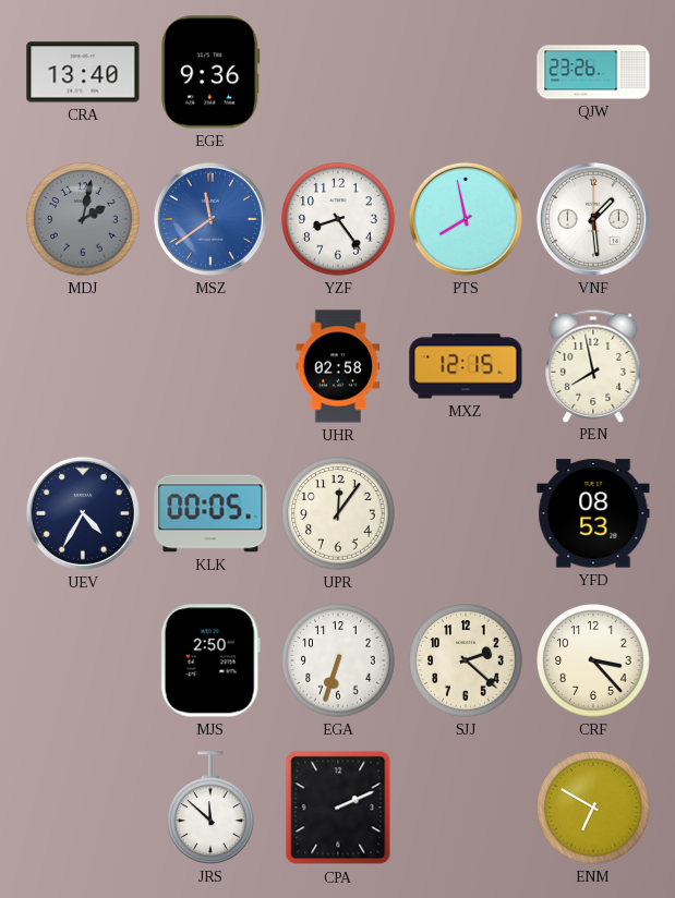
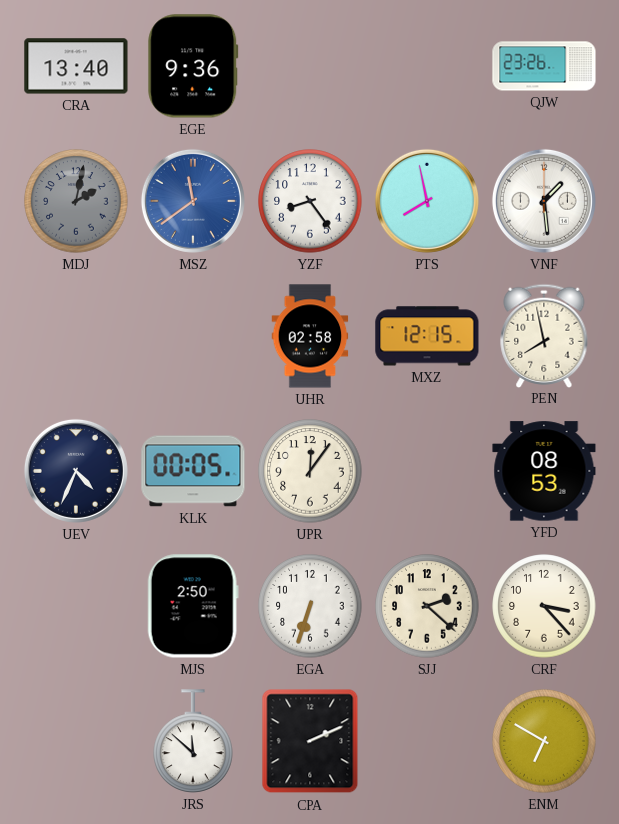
UEV: 4:35 -> 4:34 (76, 471)
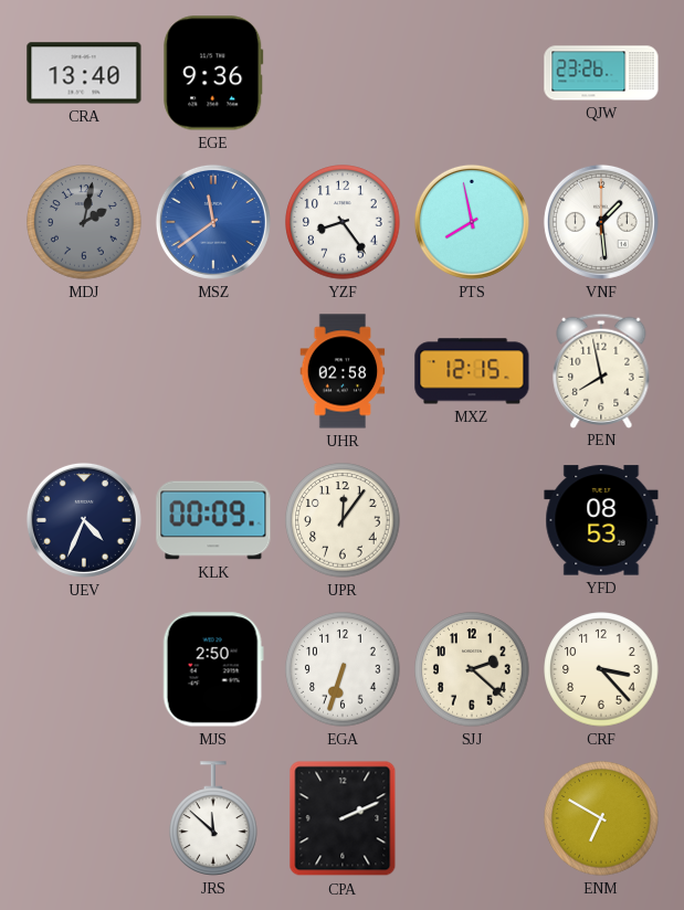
KLK: 00:05 -> 00:09 (213, 520)
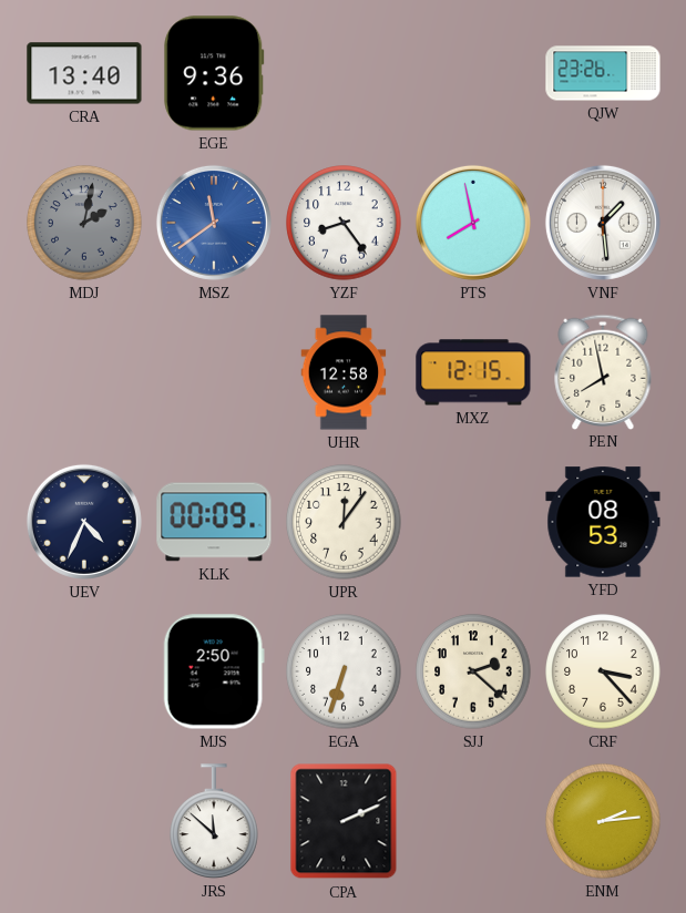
UHR: 02:58 -> 12:58 (344, 372)
ENM: 6:50 -> 2:14 (603, 821)
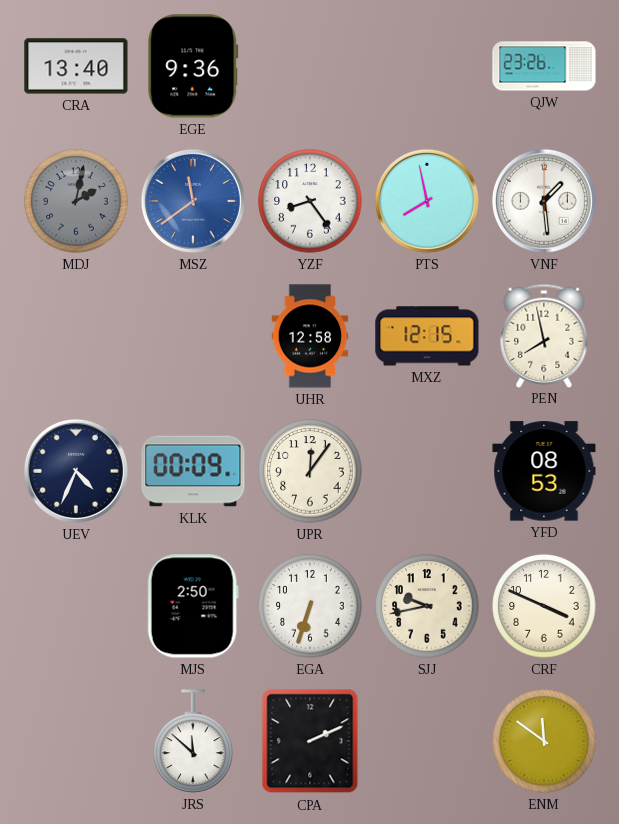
SJJ: 2:22 -> 9:43 (427, 606)
CRF: 3:23 -> 3:49 (544, 606)
ENM: 2:14 -> 11:51 (544, 741)
